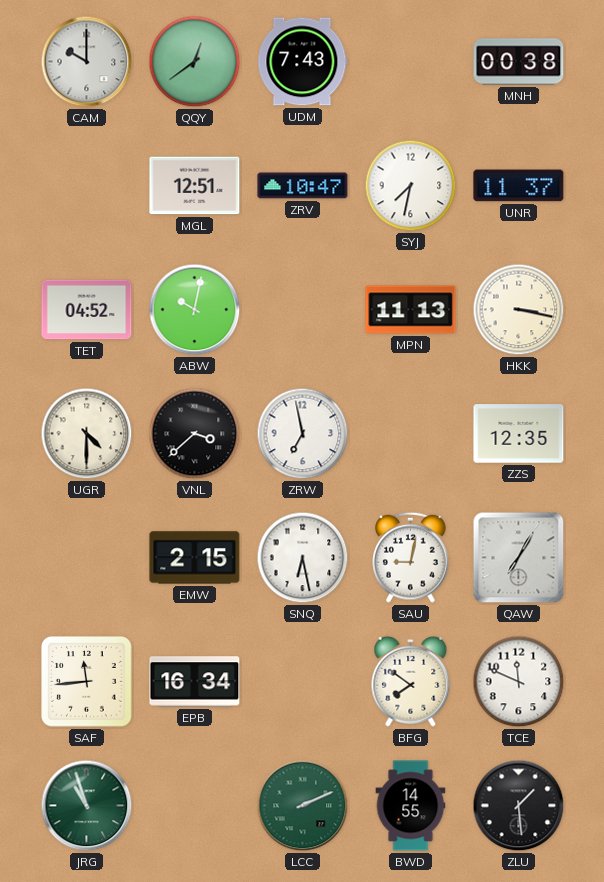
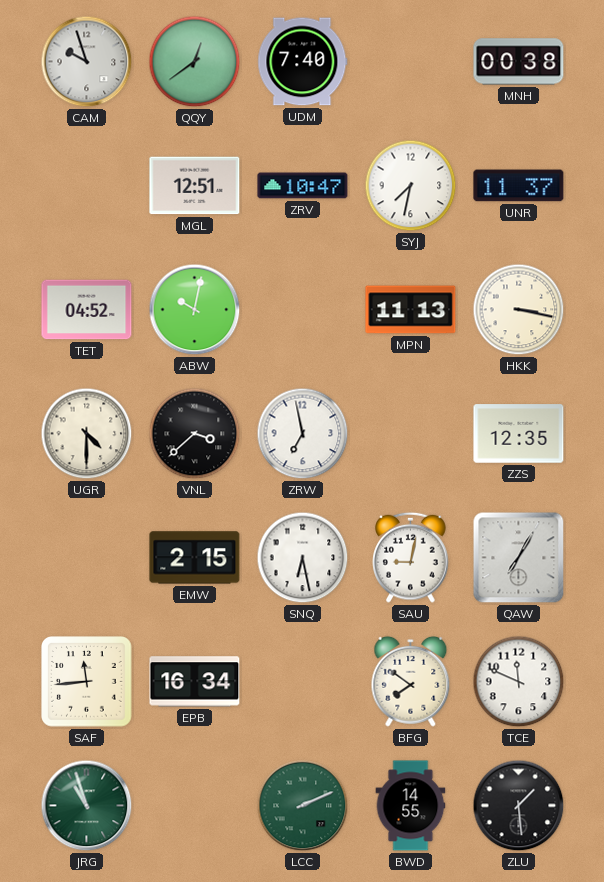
CAM: 10:00 -> 9:57 (87, 62)
UDM: 7:43 -> 7:40 (303, 62)
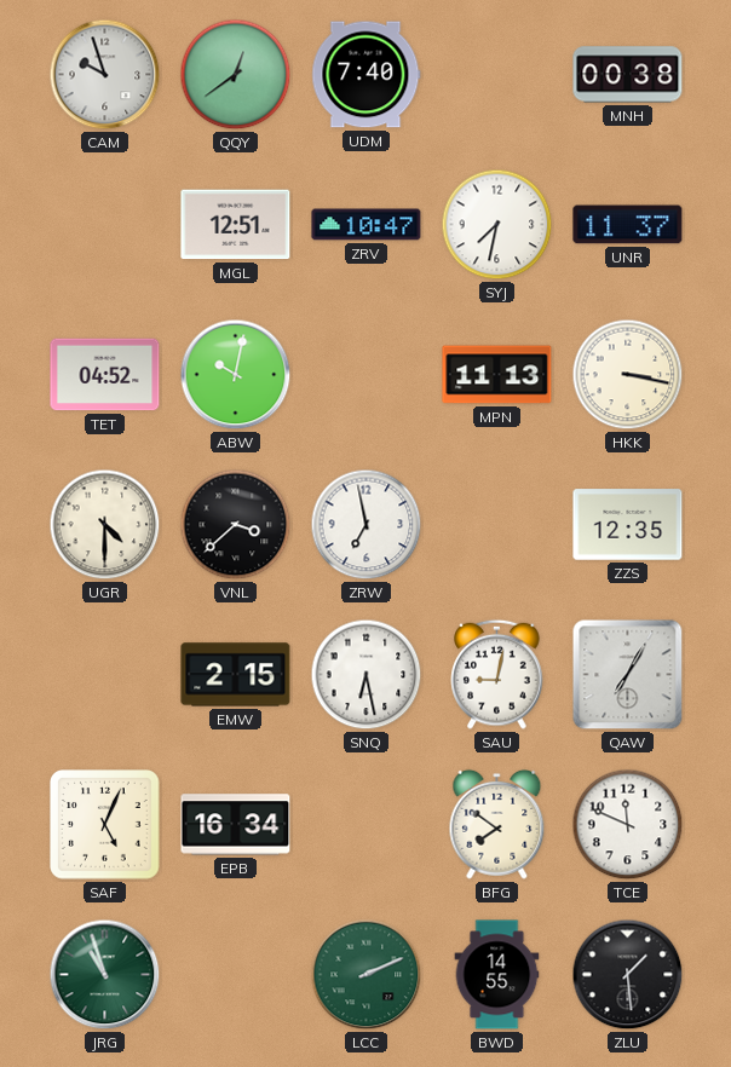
SAF: 11:44 -> 5:04 (105, 825)
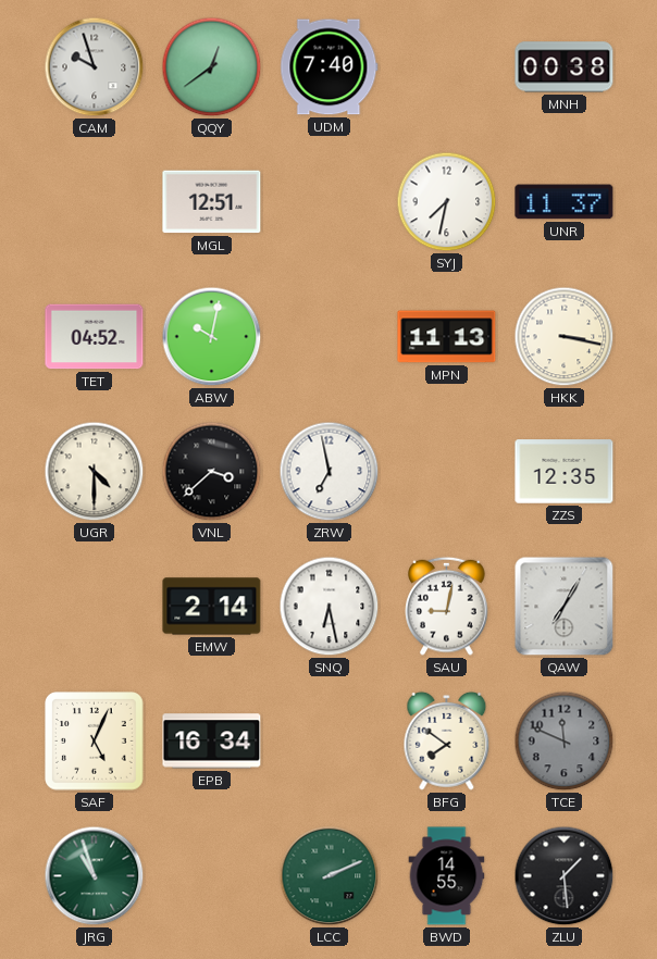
ZRV: 10:47 -> none (367, 225)
EMW: 2:15 -> 2:14 (212, 607)
TCE dial: white -> grey (565, 742)
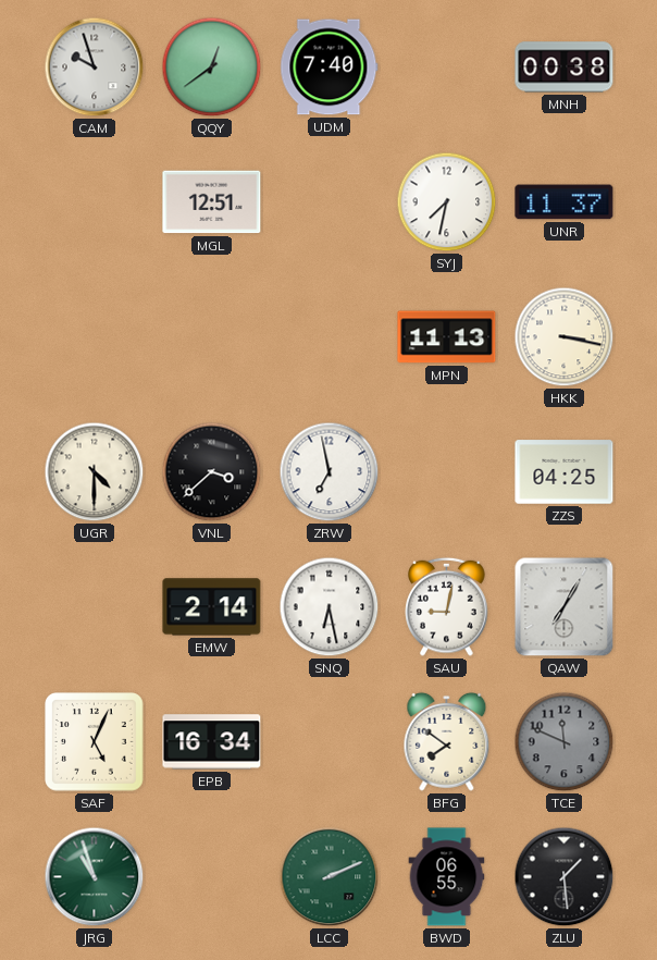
TET: 04:52 -> none (95, 337)
ABW: 10:02 -> none (212, 337)
ZZS: 12:35 -> 04:25 (565, 472)
BWD: 14:55 -> 06:55 (447, 877)
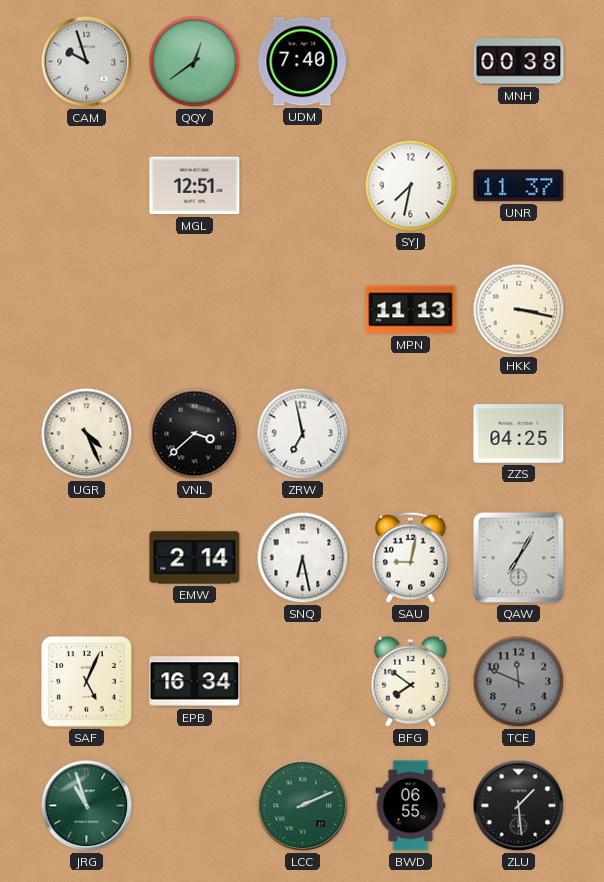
UGR: 4:30 -> 4:26 (87, 434)
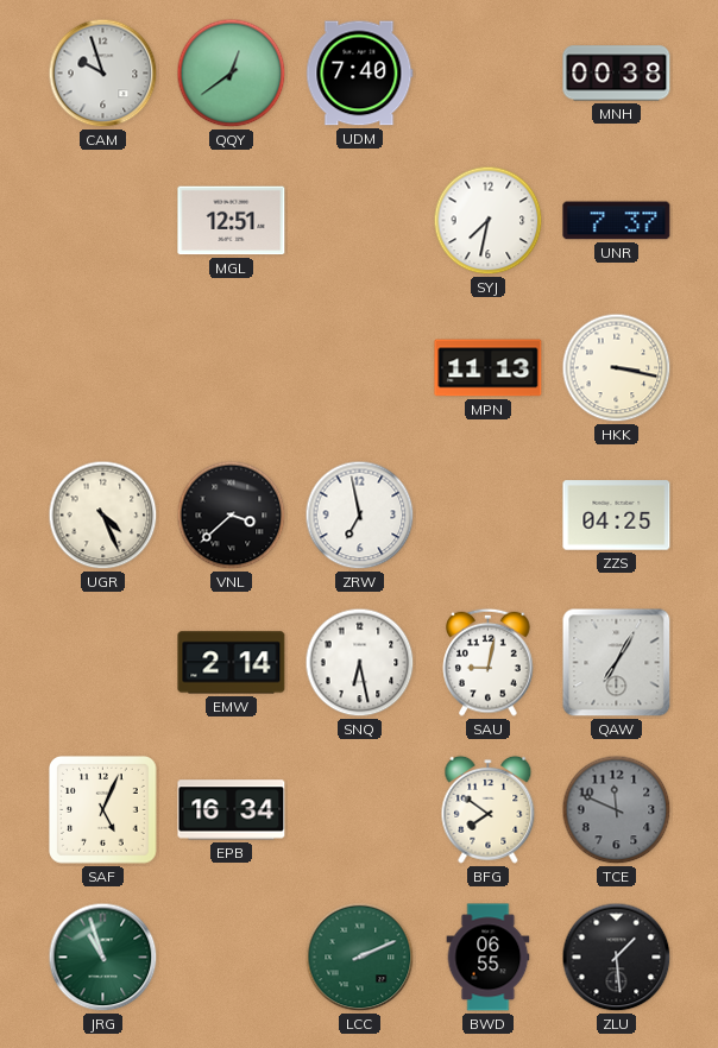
UNR: 11:37 -> 7:37 (617, 221)
